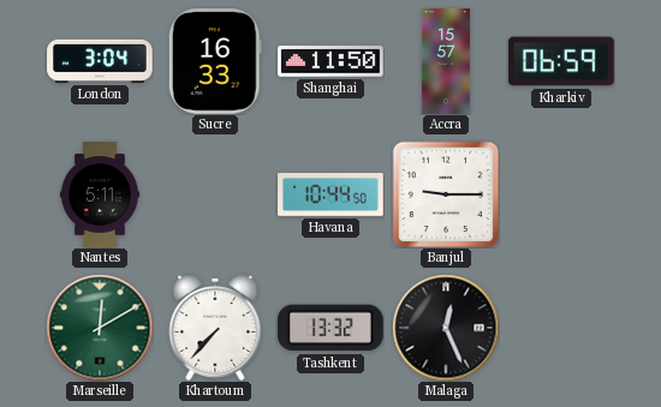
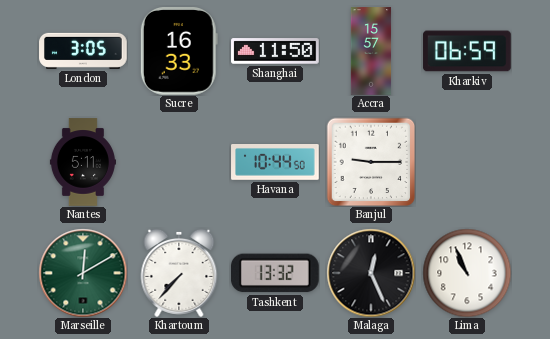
London: 3:04 -> 3:05 (83, 51)
Lima: none -> 10:56 (467, 273)
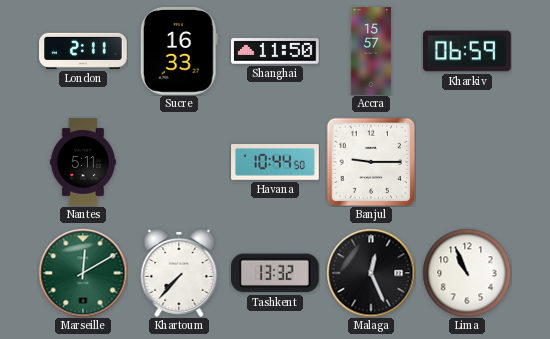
London: 3:05 -> 2:11 (83, 51)
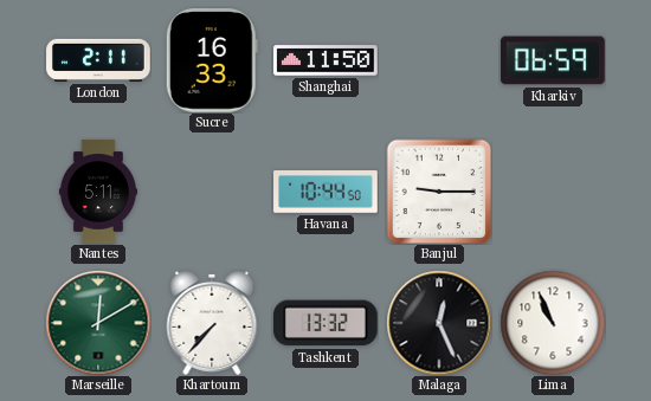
Accra: 15:57 -> none (371, 51)
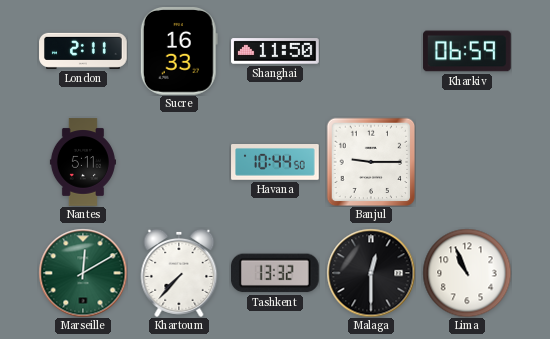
Malaga: 12:26 -> 12:30 (371, 273)
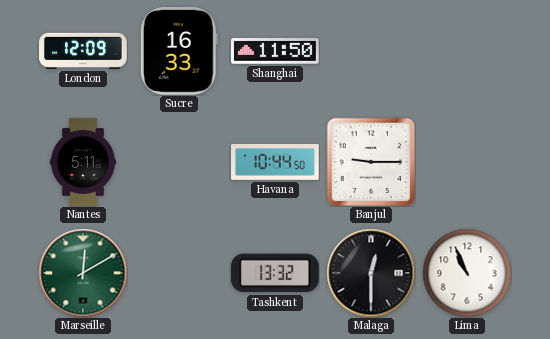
London: 2:11 -> 12:09 (83, 51)
Kharkiv: 06:59 -> none (467, 51)
Khartoum: 7:37 -> none (179, 273)
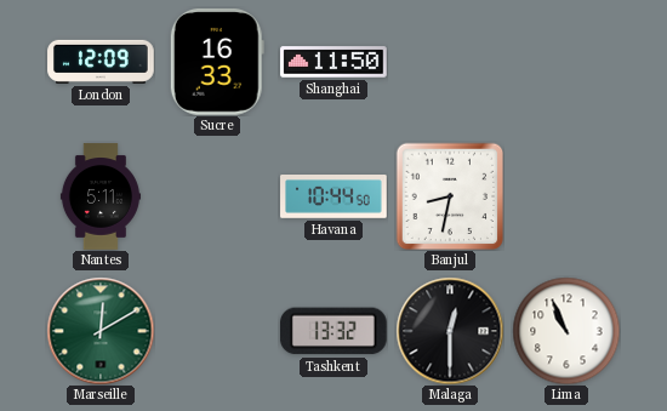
Banjul: 9:15 -> 8:32 (450, 196)
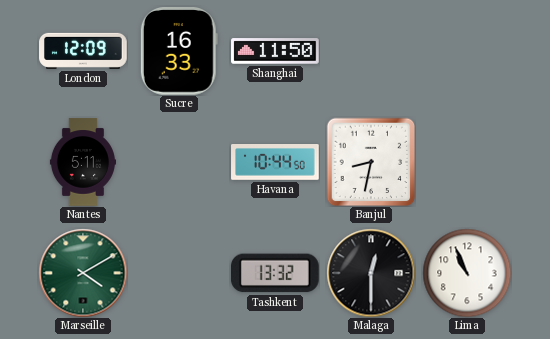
Marseille: 12:10 -> 4:10 (83, 273)
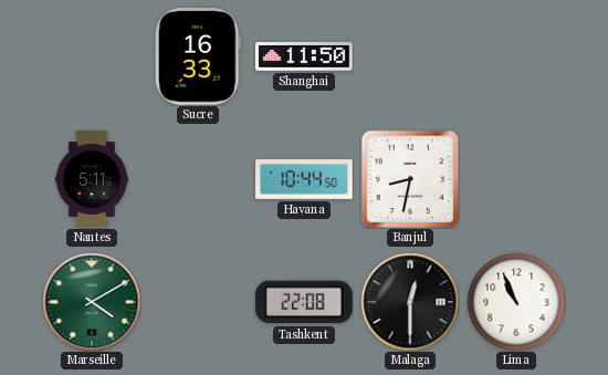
London: 12:09 -> none (83, 51)
Tashkent: 13:32 -> 22:08 (304, 302)
